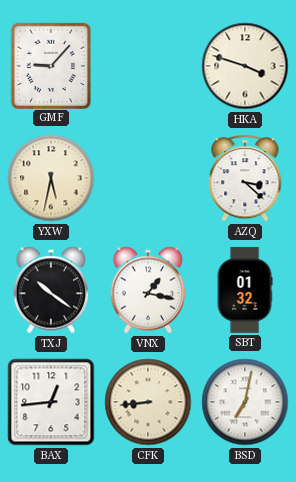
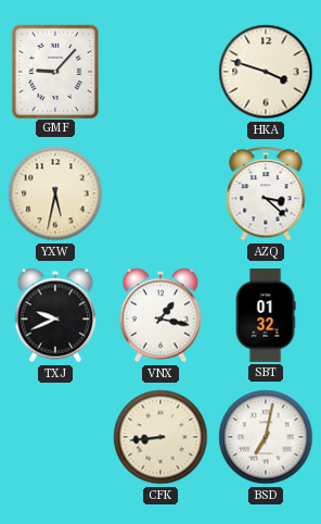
TXJ: 10:21 -> 9:41 (55, 315)
BAX: 12:44 -> none (51, 402)
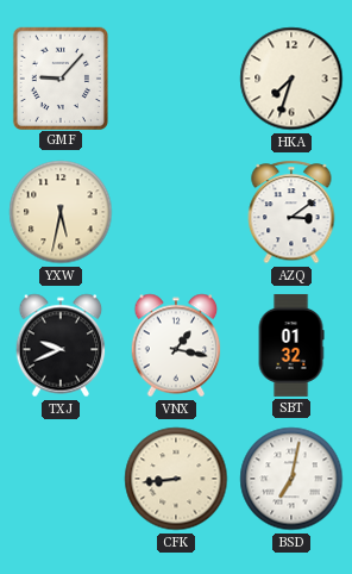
HKA: 3:48 -> 7:33 (291, 79)
AZQ: 3:22 -> 3:09 (291, 212)
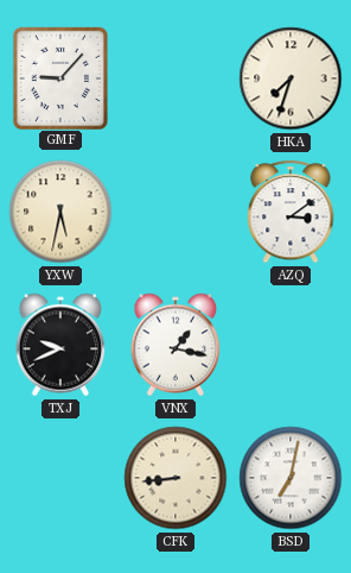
SBT: 01:32 -> none (291, 345)
